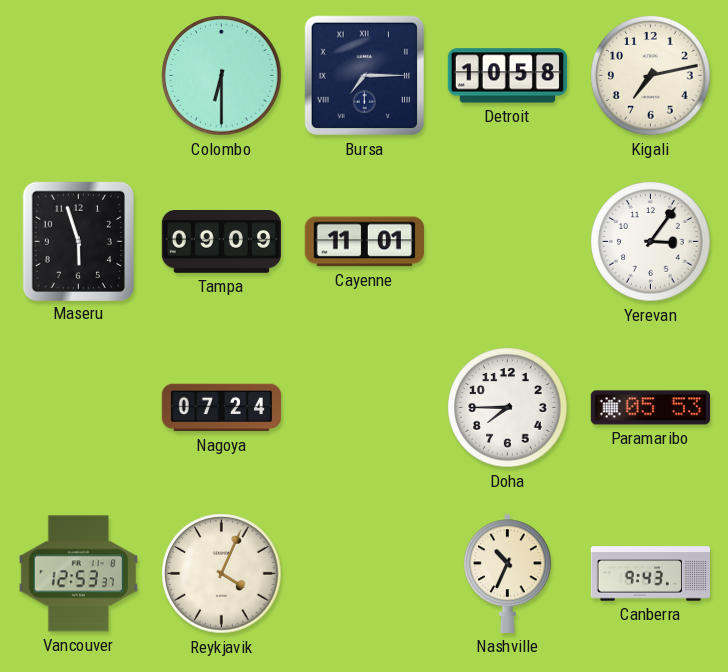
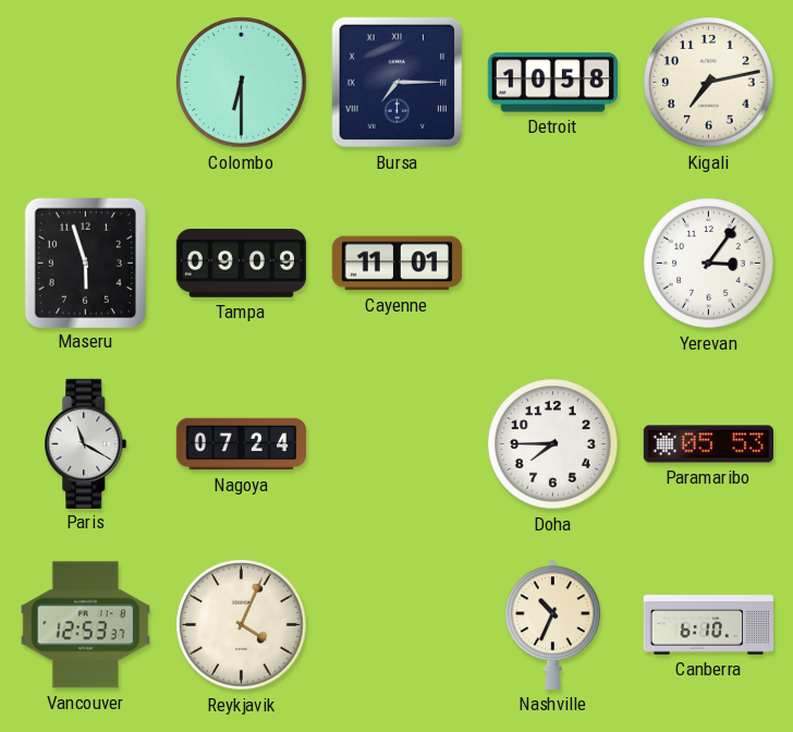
Paris: none -> 11:20 (86, 443)
Canberra: 9:43 -> 6:10 (708, 625)
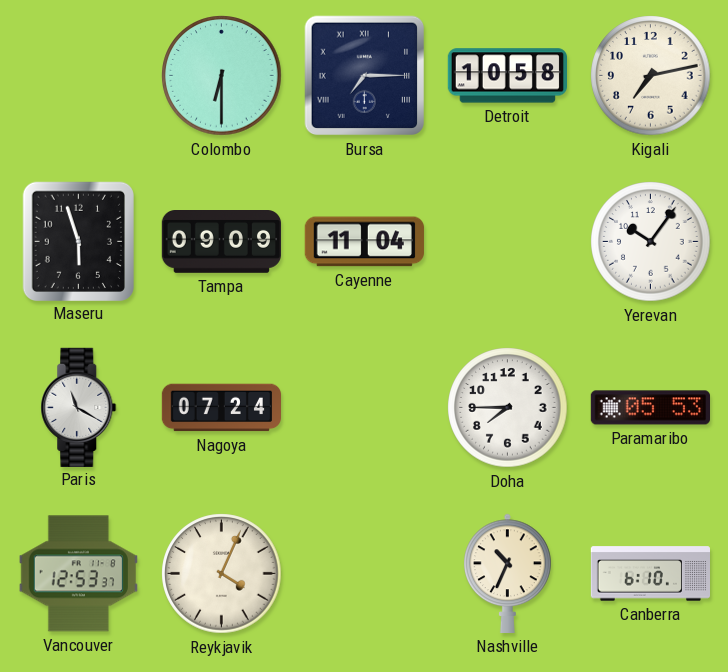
Cayenne: 11:01 -> 11:04 (364, 242)
Yerevan: 3:06 -> 10:06 (651, 242)
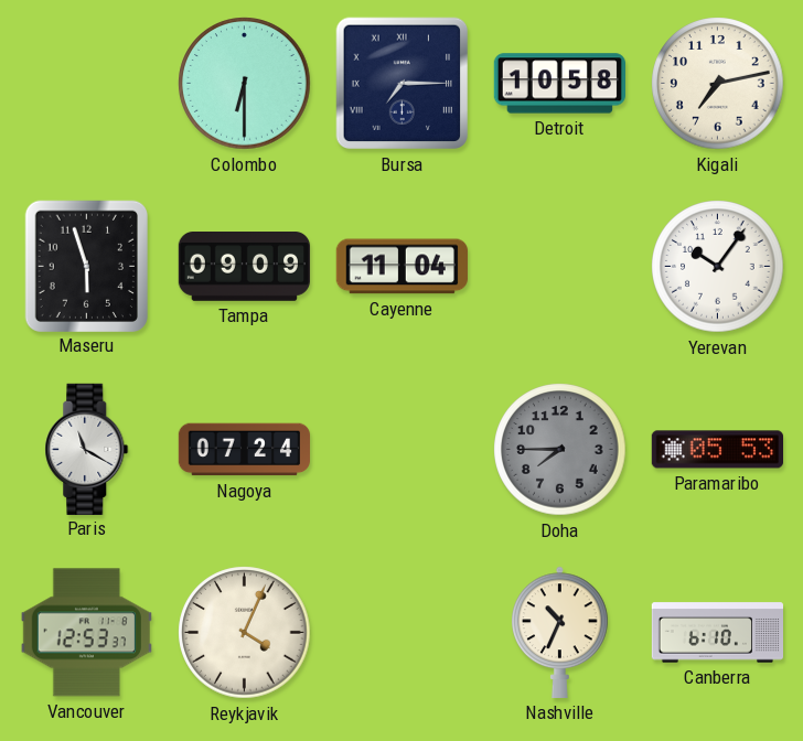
Doha dial: white -> grey (560, 450)
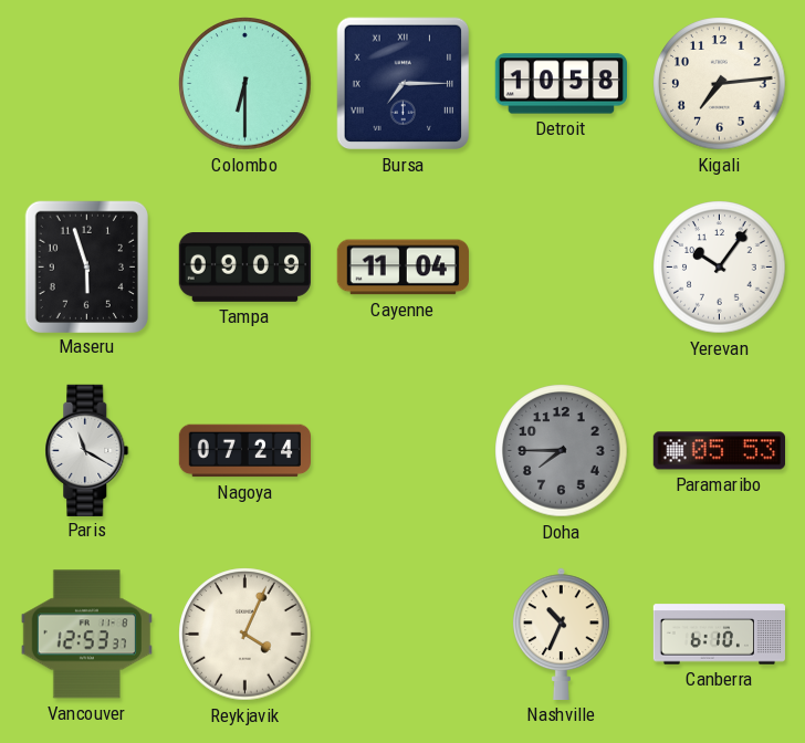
Kigali: 7:13 -> 7:14 (720, 84)
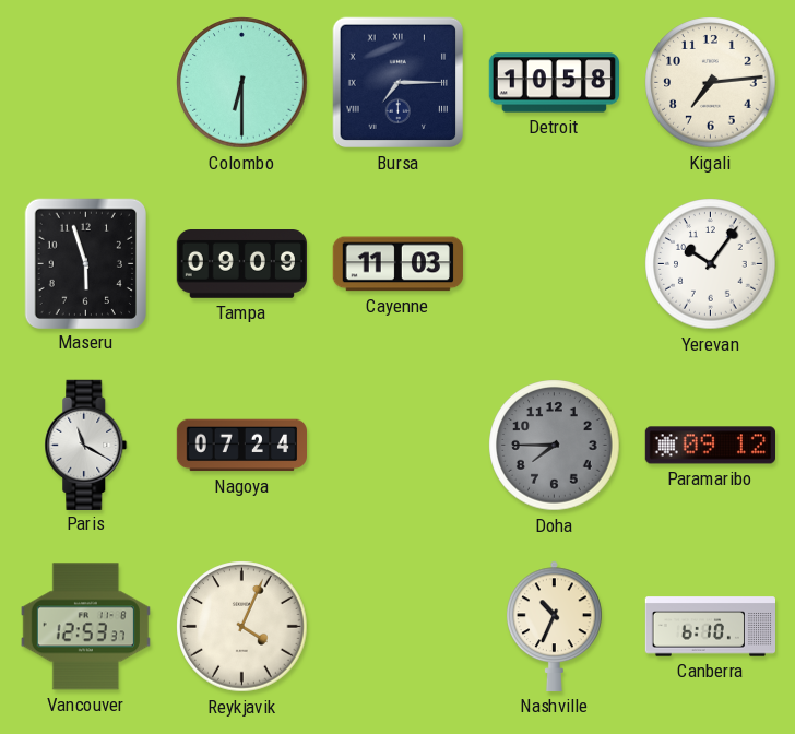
Cayenne: 11:04 -> 11:03 (397, 264)
Paramaribo: 05:53 -> 09:12 (710, 446)
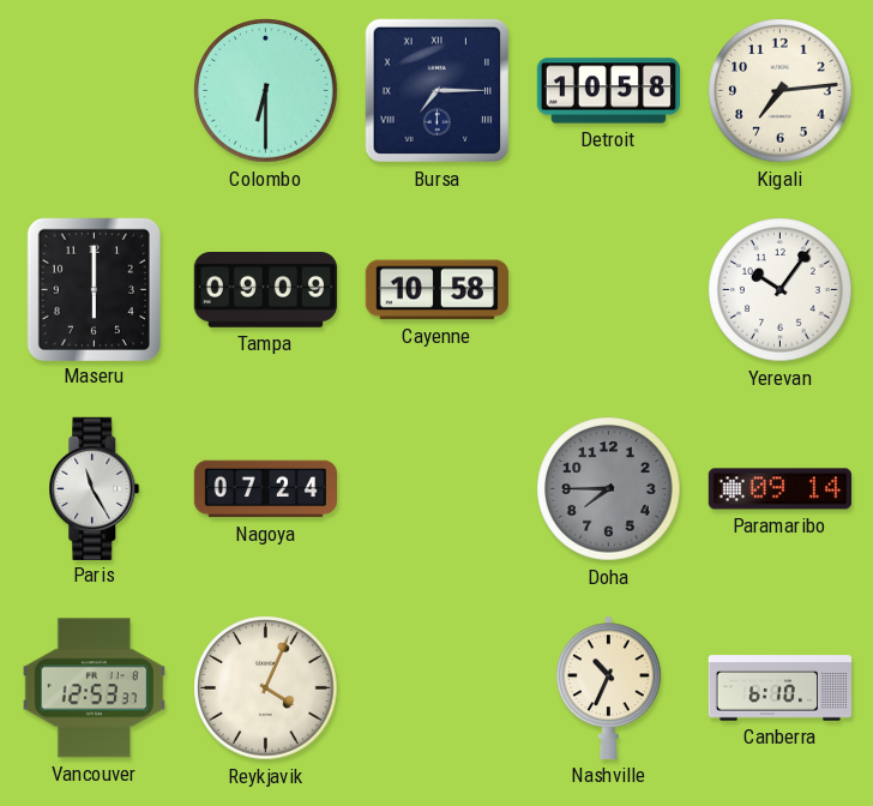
Maseru: 5:57 -> 6:00 (94, 289)
Cayenne: 11:03 -> 10:58 (436, 290)
Paris: 11:20 -> 11:25 (95, 488)
Paramaribo: 09:12 -> 09:14 (779, 489)
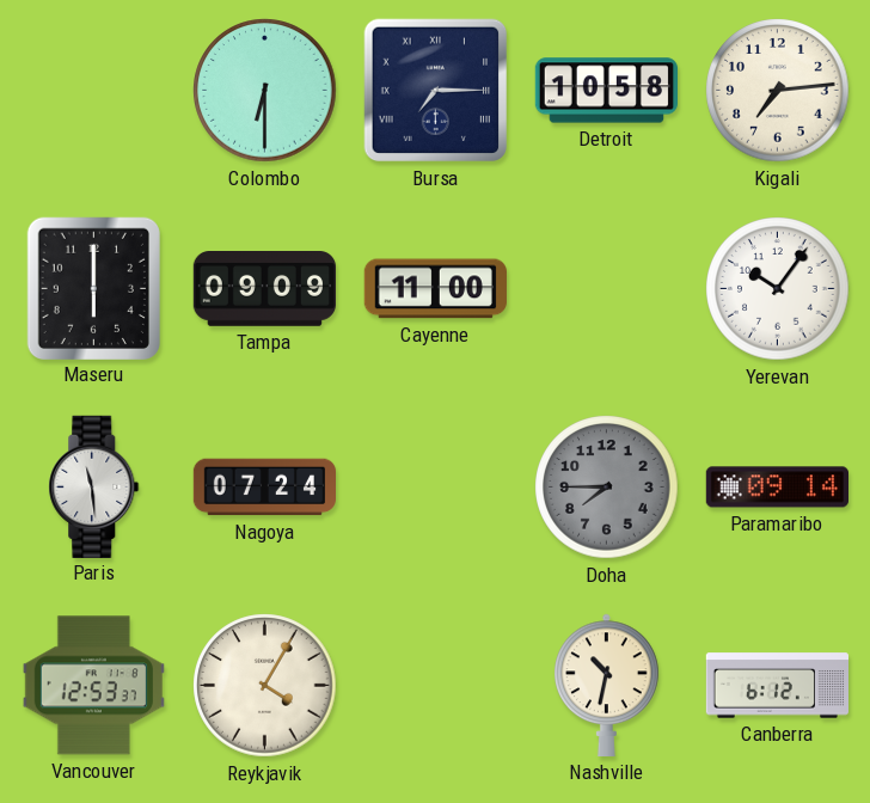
Cayenne: 10:58 -> 11:00 (435, 289)
Paris: 11:25 -> 11:29 (94, 486)
Reykjavik: 4:04 -> 4:05 (265, 686)
Nashville: 10:34 -> 10:32 (607, 685)
Canberra: 6:10 -> 6:12 (777, 686)
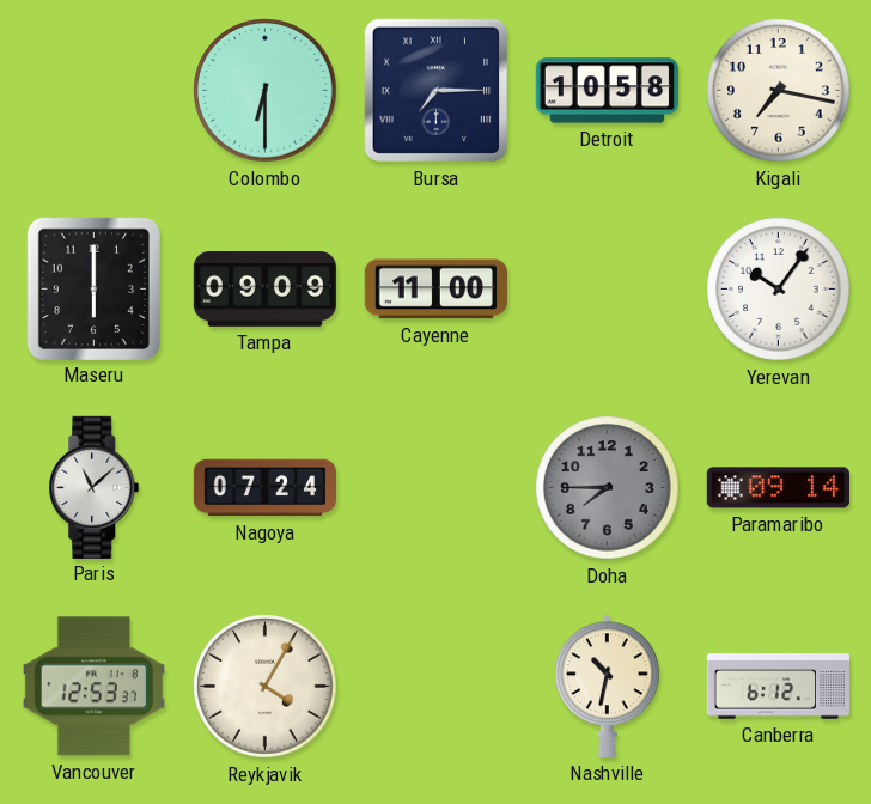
Kigali: 7:14 -> 7:17 (779, 91)
Paris: 11:29 -> 11:08 (95, 487)
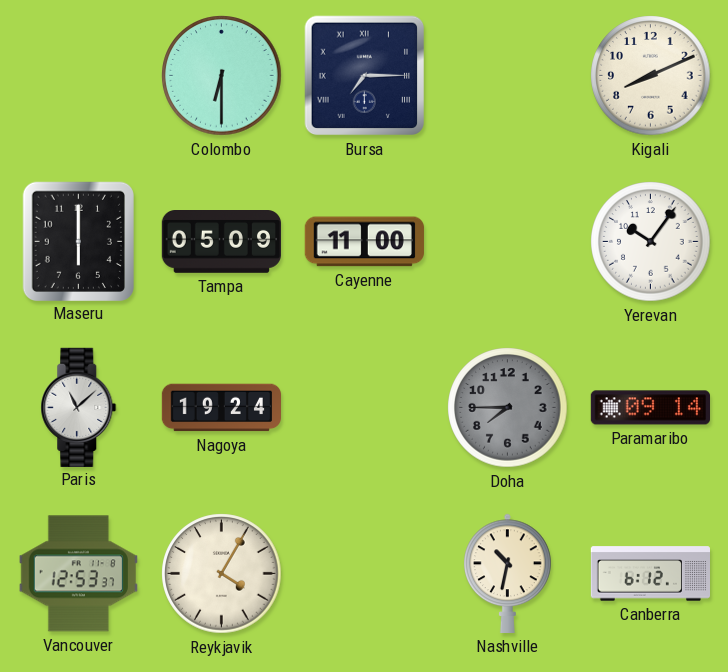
Detroit: 10:58 -> none (607, 91)
Kigali: 7:17 -> 8:11 (651, 76)
Tampa: 09:09 -> 05:09 (221, 242)
Nagoya: 07:24 -> 19:24 (221, 408)
